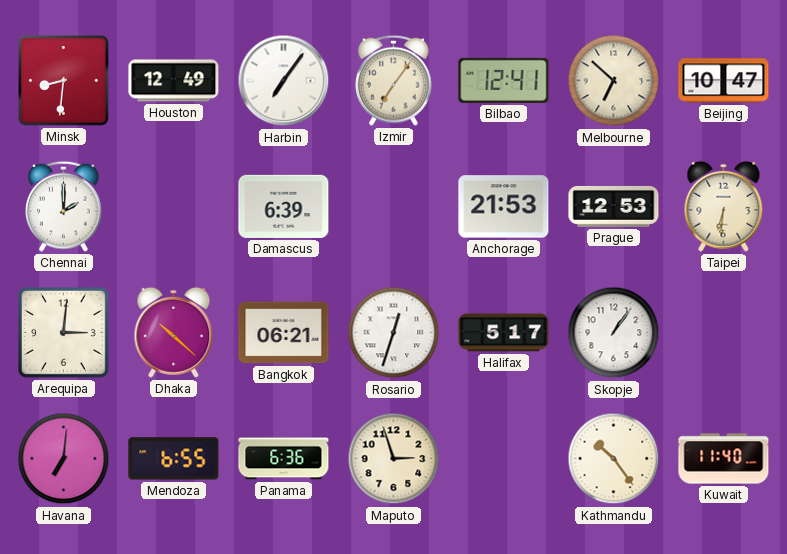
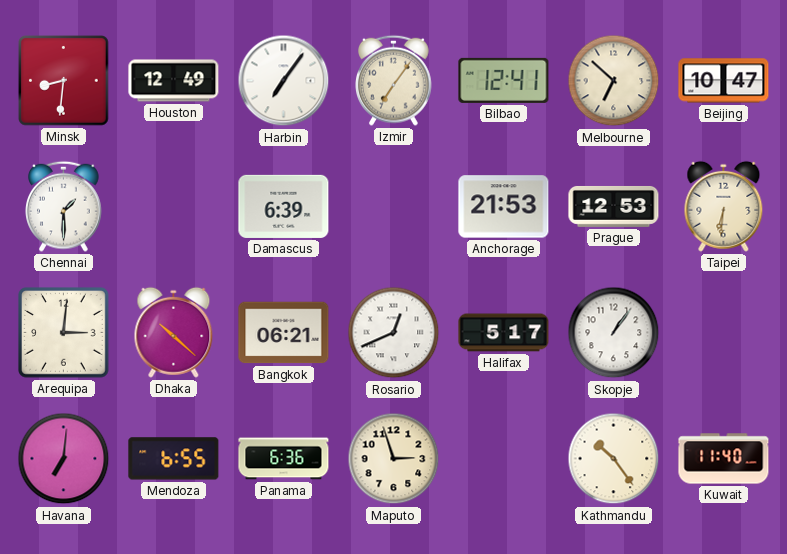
Chennai: 2:00 -> 1:30 (64, 206)
Rosario: 12:33 -> 12:41 (394, 333)
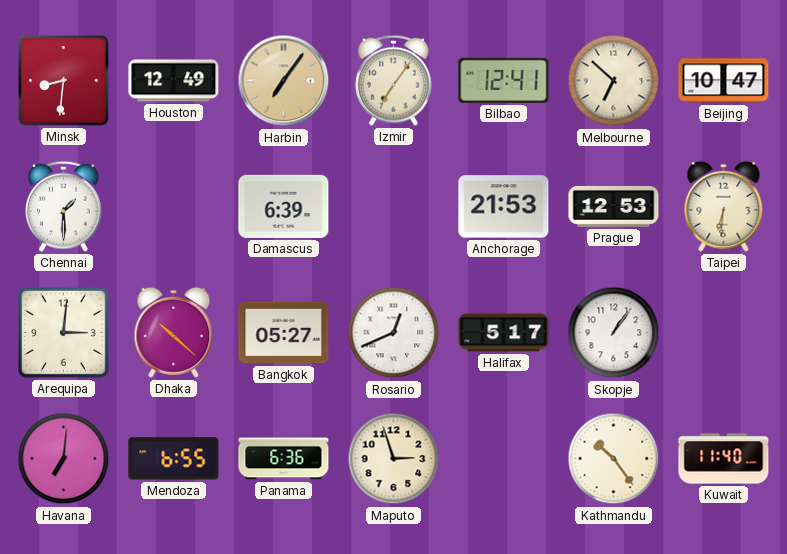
Harbin dial: white -> champagne (284, 81)
Bangkok: 06:21 -> 05:27 (284, 333)
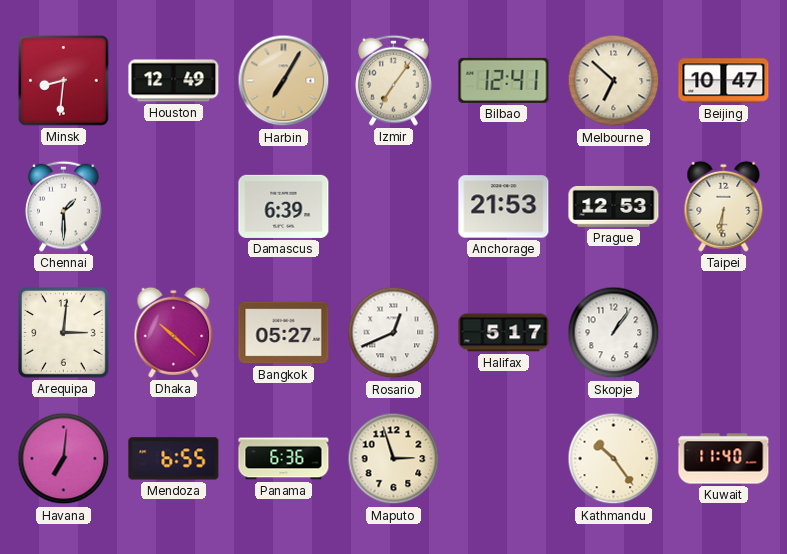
Harbin: 7:06 -> 7:05 (284, 81)
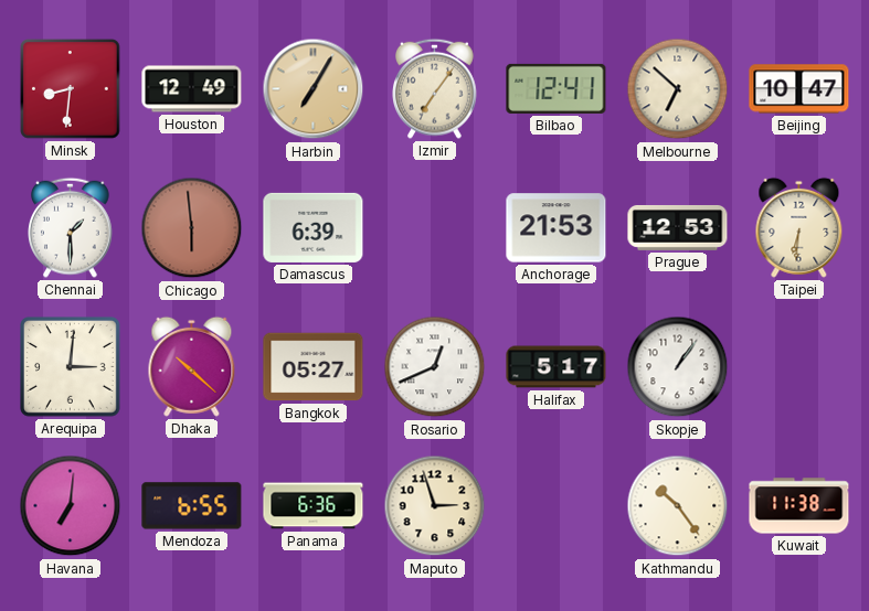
Chicago: none -> 5:59 (192, 228)
Kuwait: 11:40 -> 11:38 (799, 506)
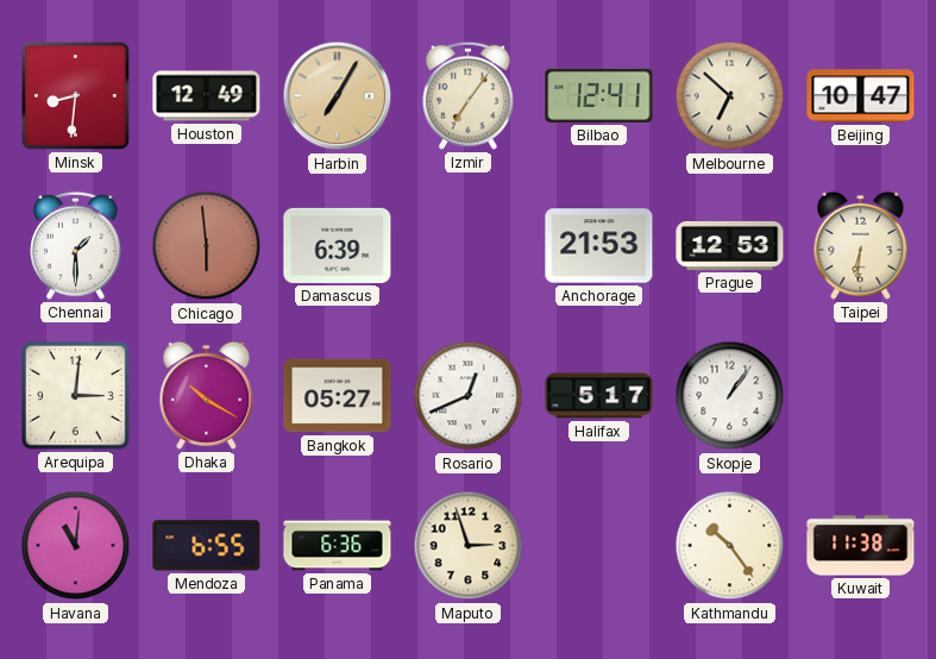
Dhaka: 10:22 -> 10:20 (207, 395)
Havana: 7:01 -> 11:01 (76, 546)
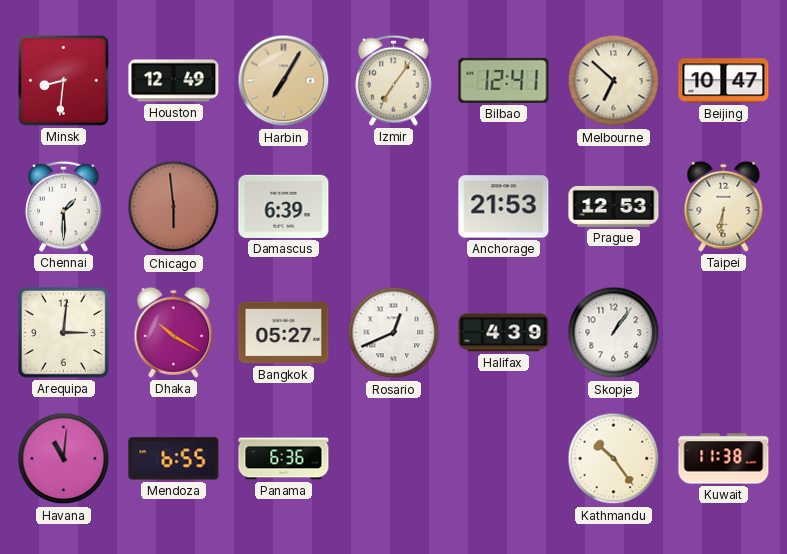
Halifax: 5:17 -> 4:39 (504, 333)
Maputo: 2:57 -> none (469, 546)
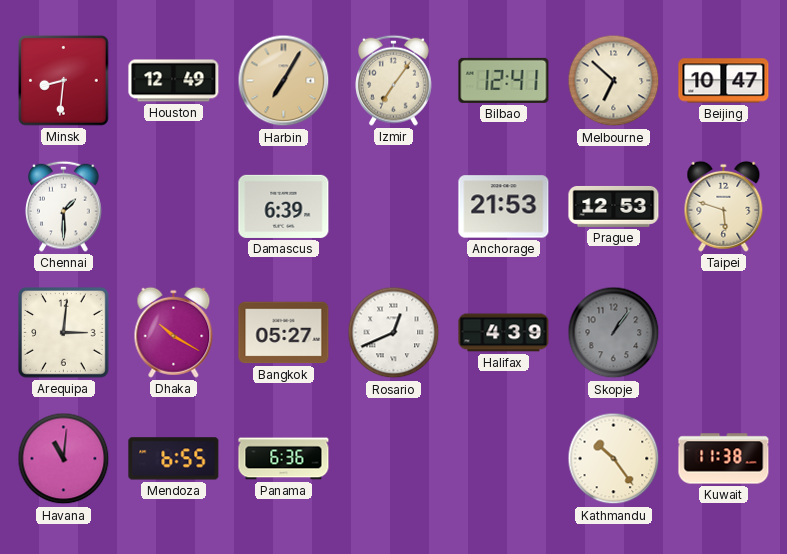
Chicago: 5:59 -> none (174, 207)
Taipei: 6:31 -> 5:48 (724, 206)
Skopje dial: white -> grey (614, 333)
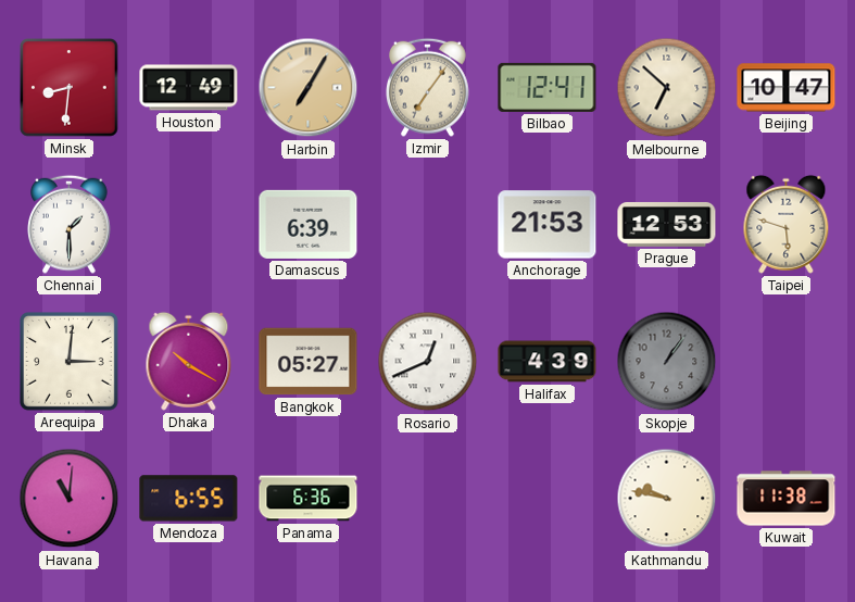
Kathmandu: 10:24 -> 9:47 (667, 499)
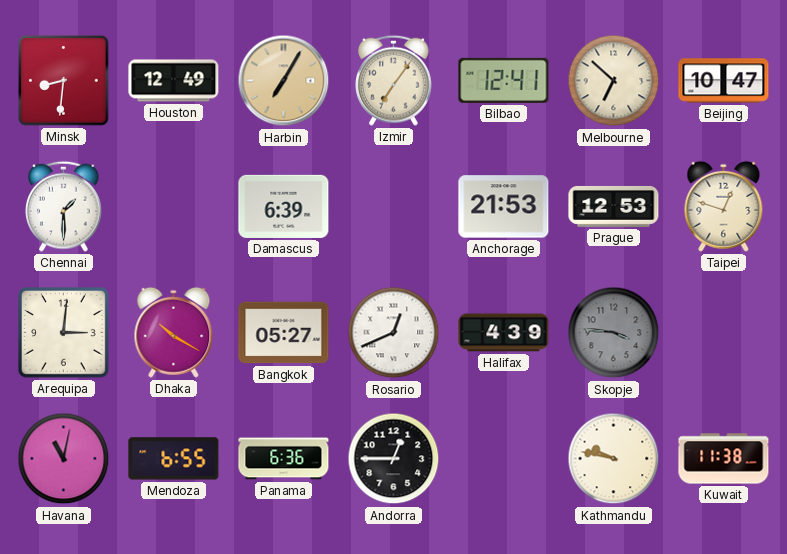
Taipei: 5:48 -> 12:48 (724, 206)
Skopje: 1:06 -> 3:46 (614, 333)
Havana: 11:01 -> 11:02 (64, 459)
Andorra: none -> 12:45 (394, 459)
